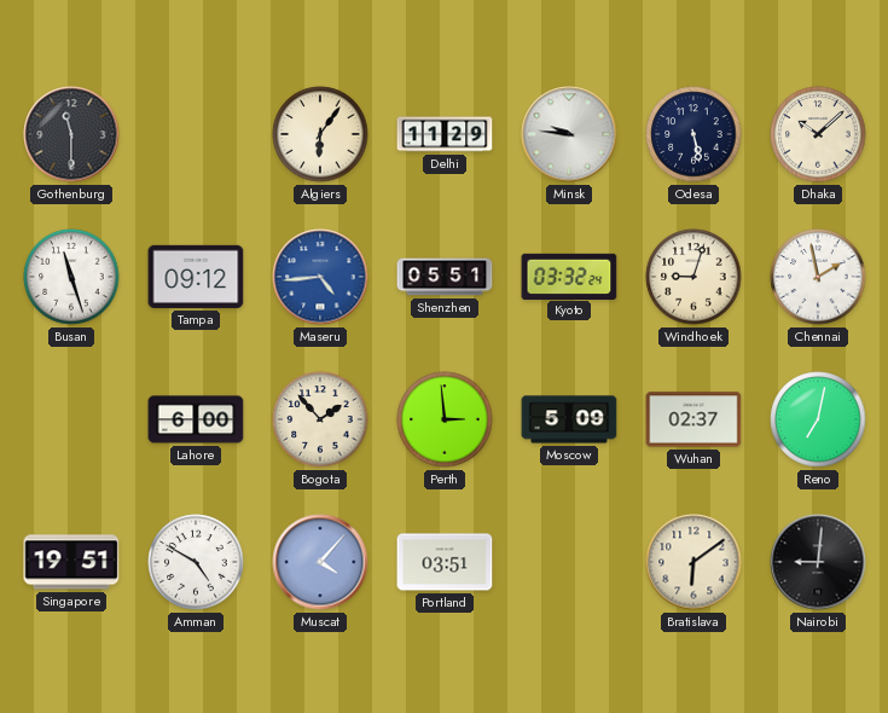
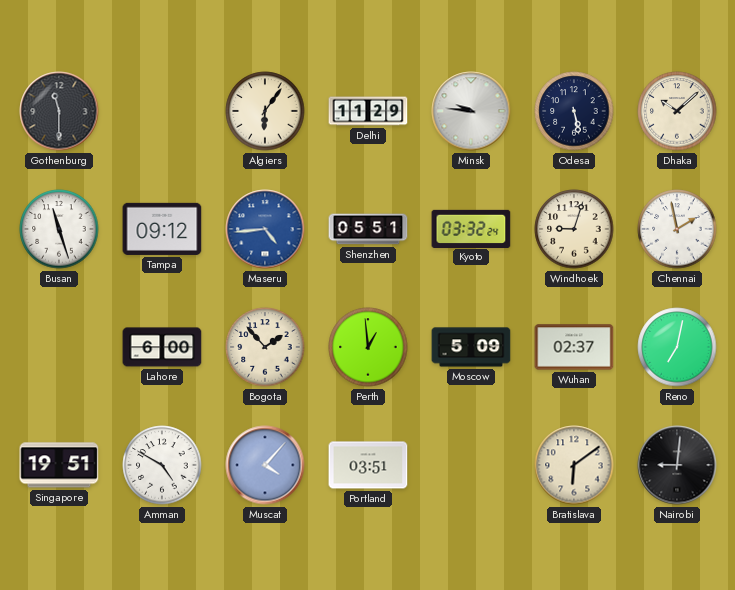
Perth: 2:59 -> 12:59 (368, 347)
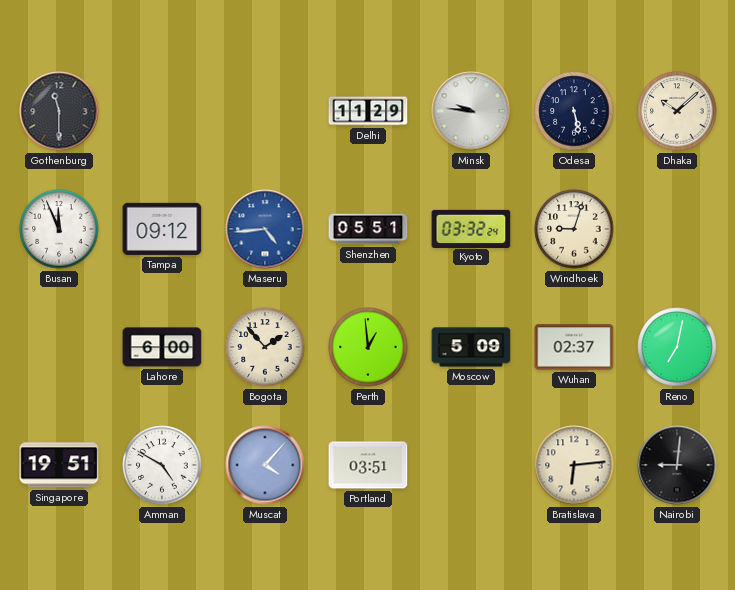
Algiers: 6:06 -> none (265, 111)
Busan: 11:27 -> 11:56 (59, 229)
Chennai: 1:58 -> none (677, 229)
Bratislava: 6:09 -> 6:14 (574, 465)
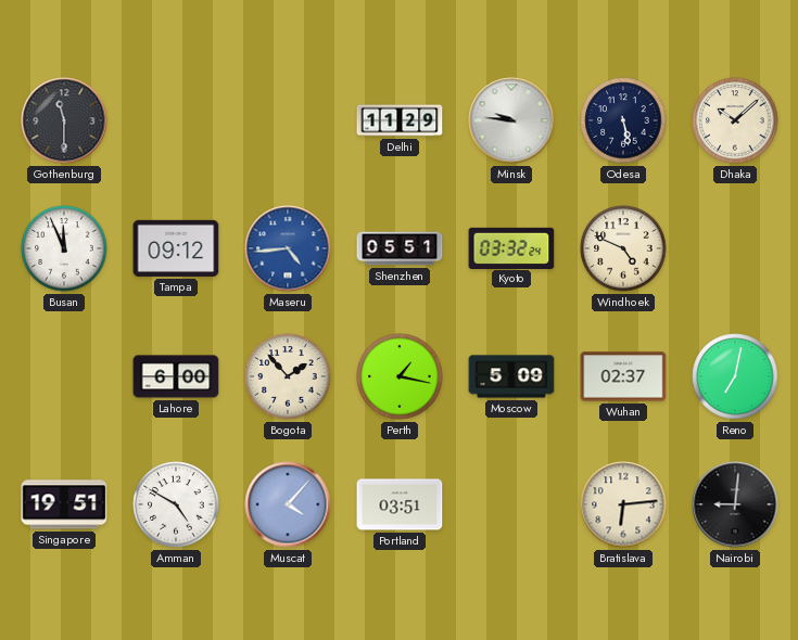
Windhoek: 9:03 -> 4:49 (623, 248)
Perth: 12:59 -> 1:17 (400, 376)
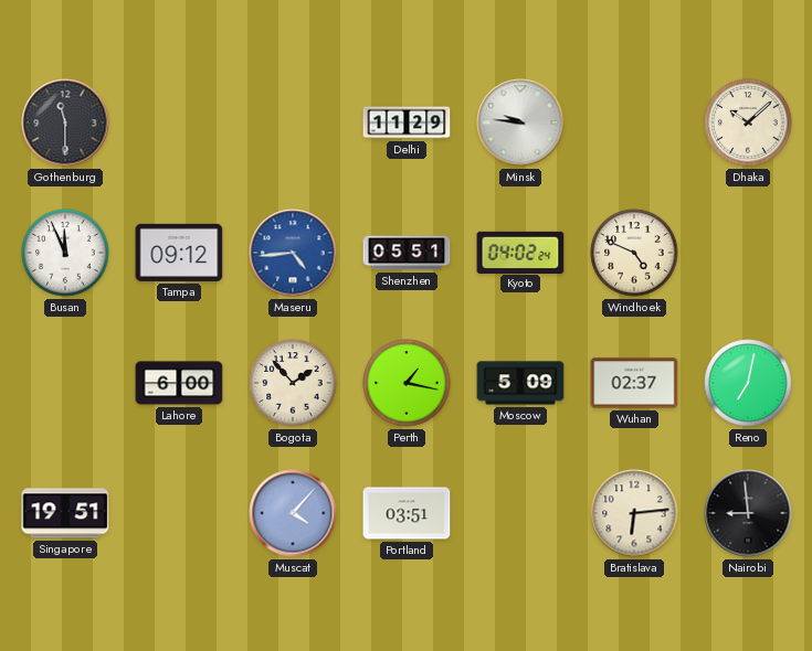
Odesa: 5:28 -> none (623, 120)
Kyoto: 03:32 -> 04:02 (520, 252)
Amman: 4:50 -> none (176, 504)
Nairobi: 9:01 -> 8:59 (748, 513)
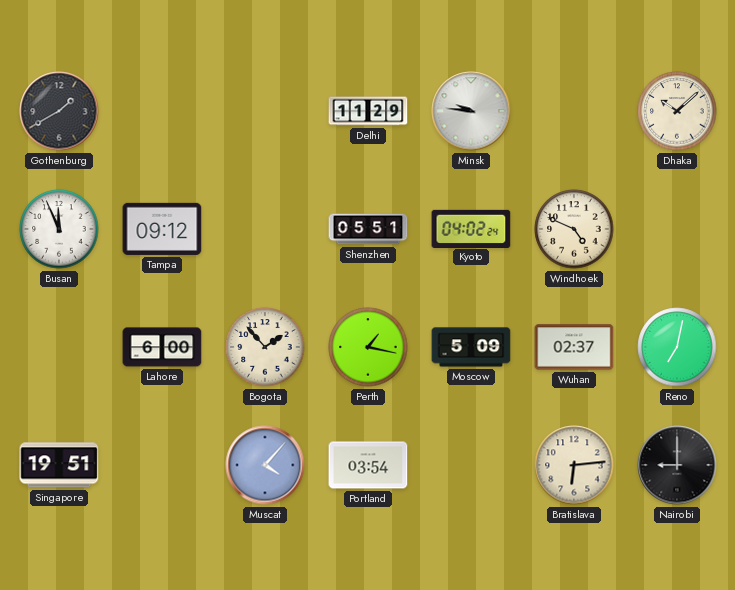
Gothenburg: 11:30 -> 1:40 (59, 111)
Maseru: 4:44 -> none (293, 253)
Portland: 03:51 -> 03:54 (368, 465)
Nairobi: 8:59 -> 9:00 (677, 465)
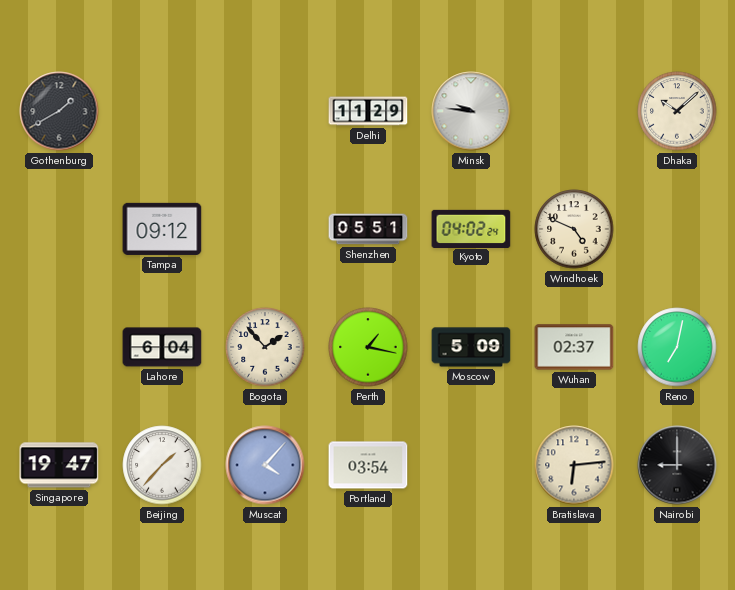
Busan: 11:56 -> none (59, 229)
Lahore: 6:00 -> 6:04 (162, 347)
Singapore: 19:51 -> 19:47 (59, 465)
Beijing: none -> 1:37 (162, 465)
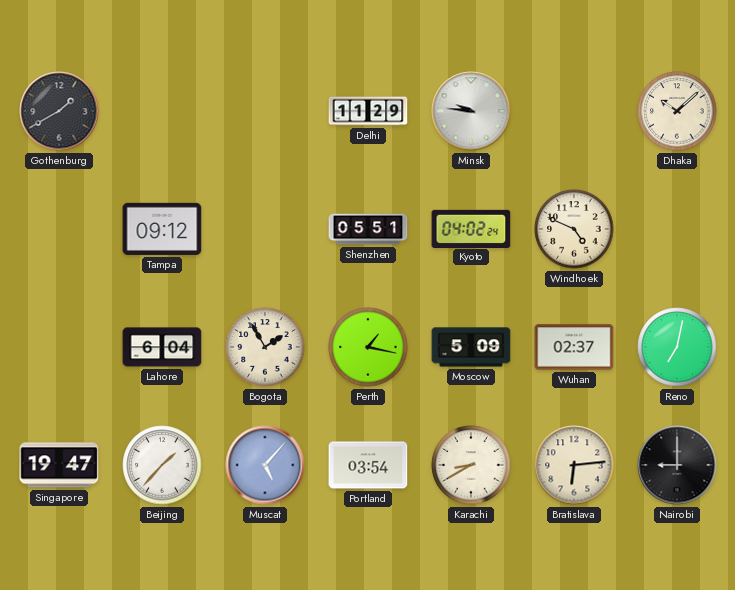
Bogota: 1:53 -> 1:55 (265, 347)
Muscat: 4:07 -> 5:07 (265, 465)
Karachi: none -> 8:40 (471, 465)
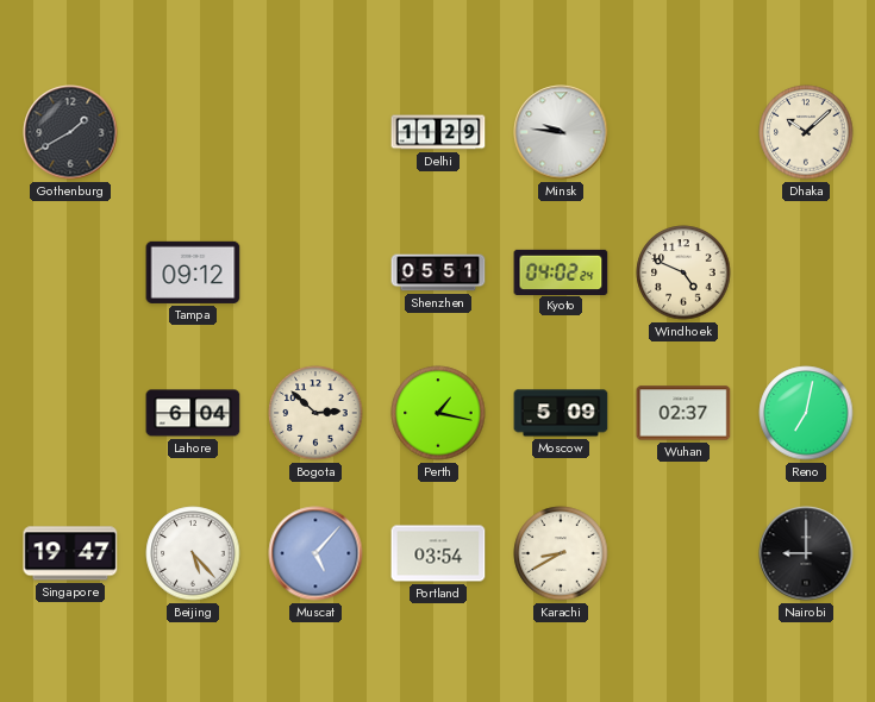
Bogota: 1:55 -> 2:52 (315, 413)
Beijing: 1:37 -> 5:23 (193, 553)
Bratislava: 6:14 -> none (574, 465)
